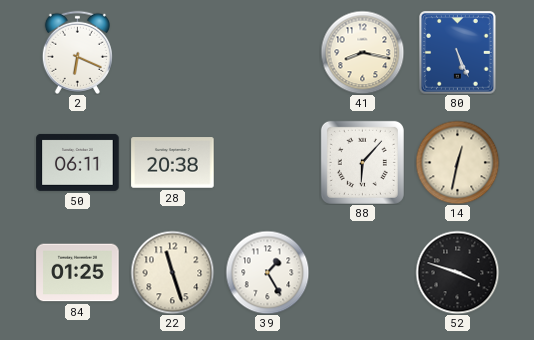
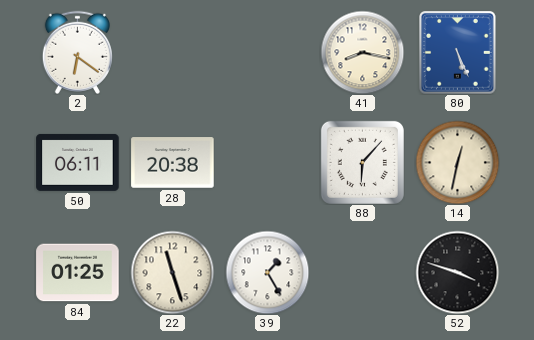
2: 6:19 -> 6:21 (77, 52)
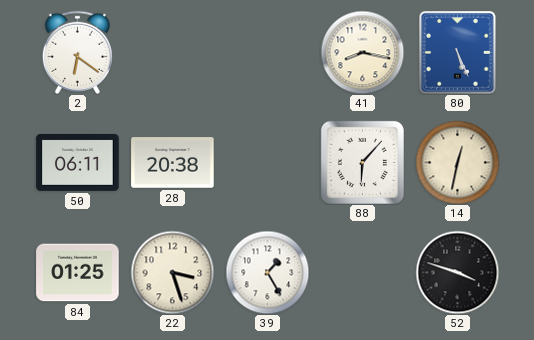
22: 11:27 -> 3:27 (172, 272)
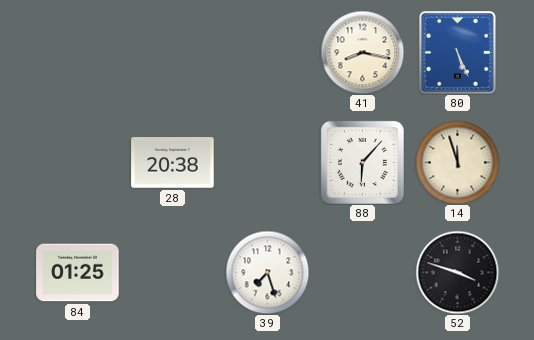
2: 6:21 -> none (77, 52)
50: 06:11 -> none (78, 162)
14: 12:32 -> 11:57 (457, 162)
22: 3:27 -> none (172, 272)
39: 1:25 -> 7:27 (267, 272)
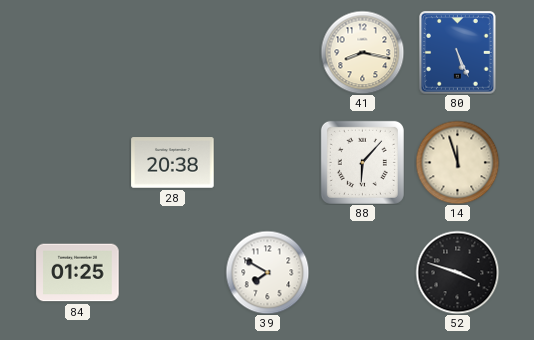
39: 7:27 -> 7:50 (267, 272)
